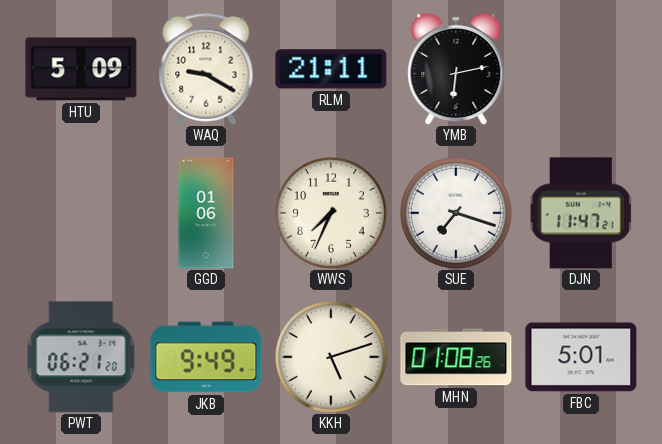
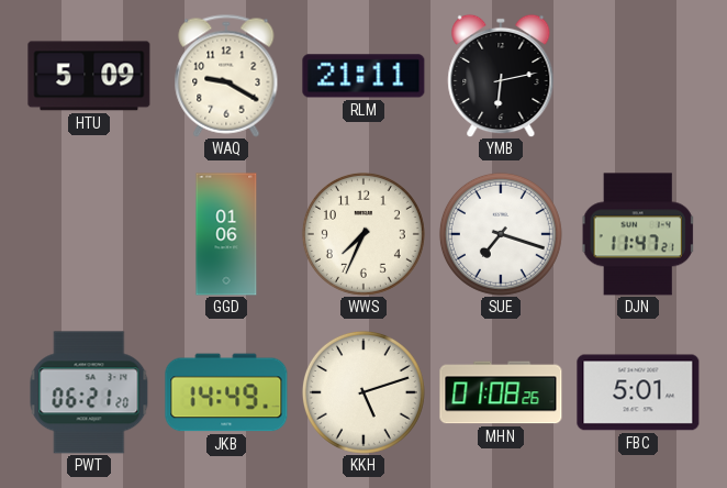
JKB: 9:49 -> 14:49 (226, 392)
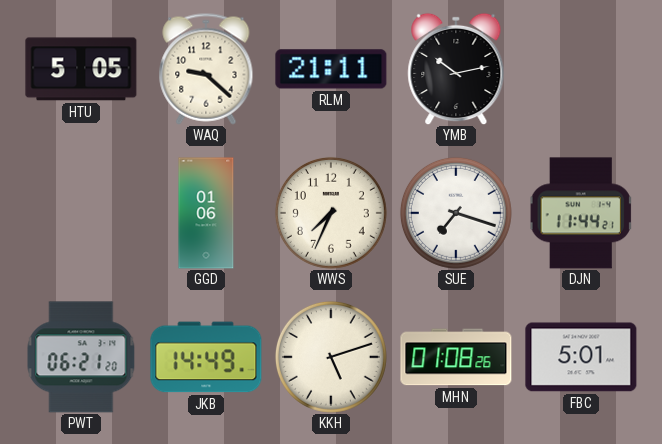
HTU: 5:09 -> 5:05 (81, 69)
WAQ: 9:20 -> 9:22 (206, 69)
YMB: 6:13 -> 10:13 (456, 69)
DJN: 11:47 -> 11:44 (581, 213)
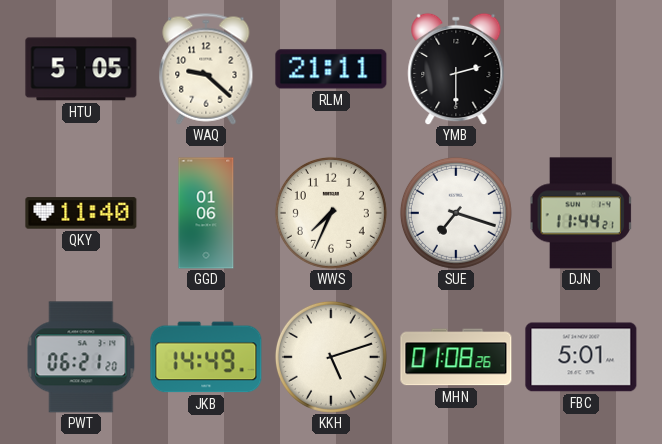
YMB: 10:13 -> 2:30 (456, 69)
QKY: none -> 11:40 (81, 213)
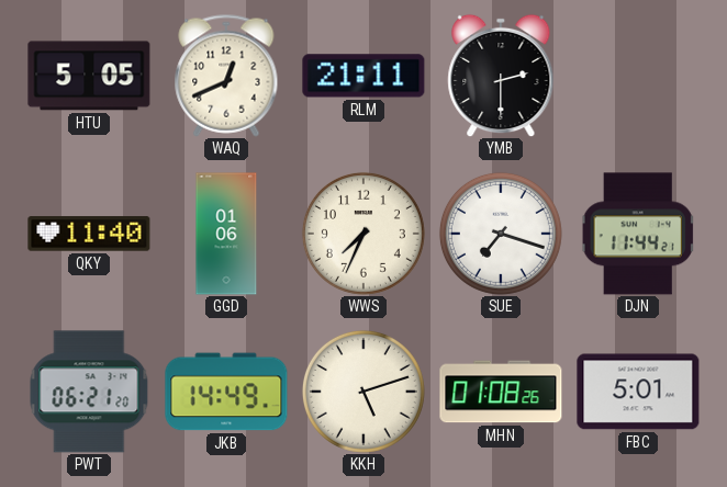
WAQ: 9:22 -> 12:41 (226, 76)
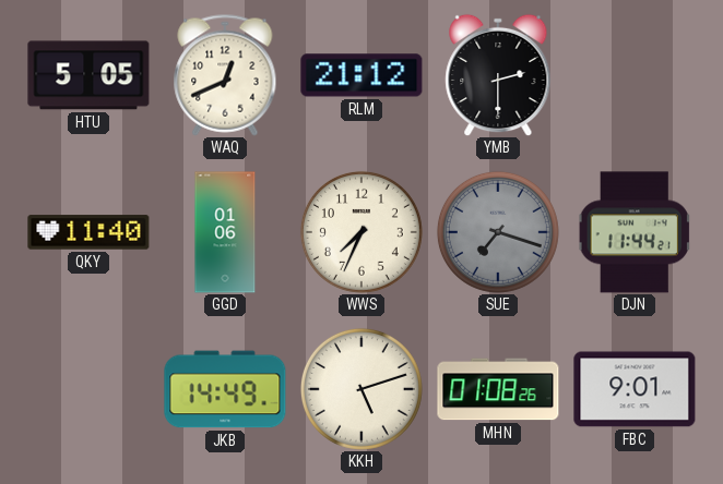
RLM: 21:11 -> 21:12 (361, 75)
SUE dial: white -> grey (498, 232)
PWT: 06:21 -> none (89, 392)
FBC: 5:01 -> 9:01 (635, 389)
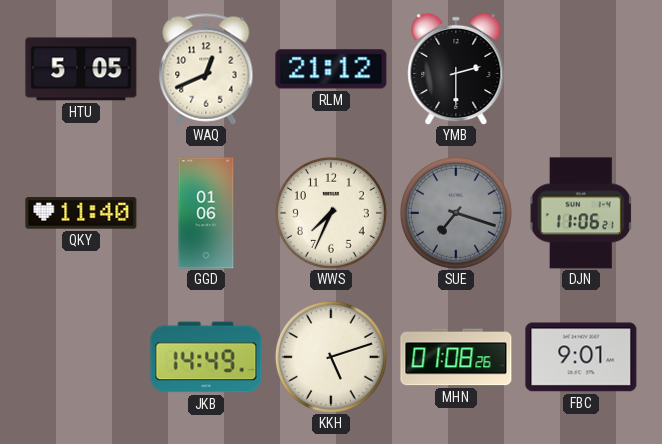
DJN: 11:44 -> 11:06 (581, 213)
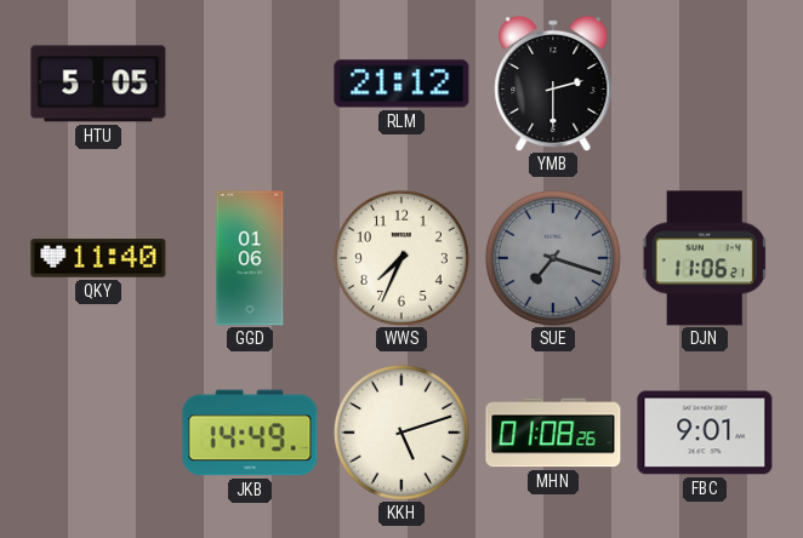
WAQ: 12:41 -> none (206, 69)
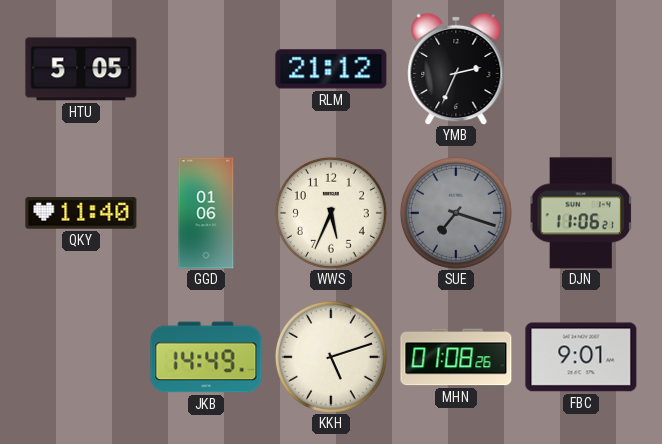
YMB: 2:30 -> 2:34 (456, 69)
WWS: 7:34 -> 5:34 (331, 213)
